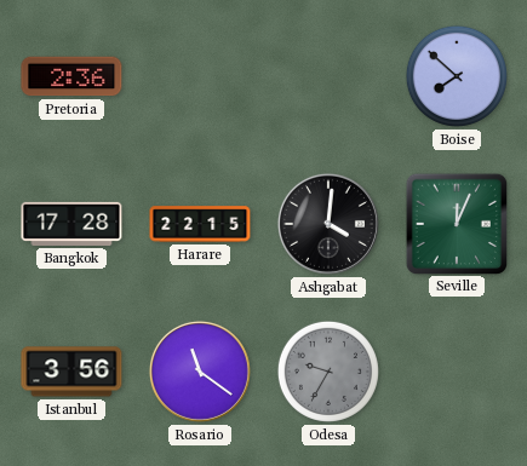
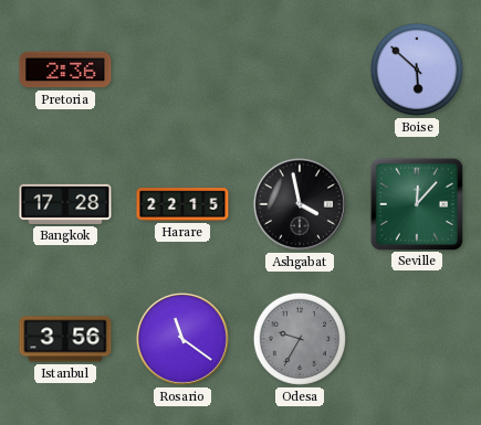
Boise: 7:52 -> 5:52 (417, 70)
Ashgabat: 4:01 -> 3:58 (300, 204)
Seville: 12:04 -> 12:07 (416, 203)
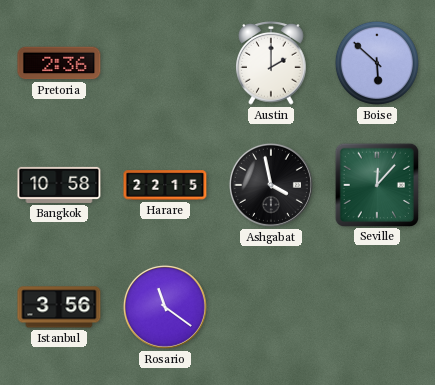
Austin: none -> 2:00 (271, 63)
Bangkok: 17:28 -> 10:58 (59, 185)
Odesa: 9:35 -> none (300, 339)
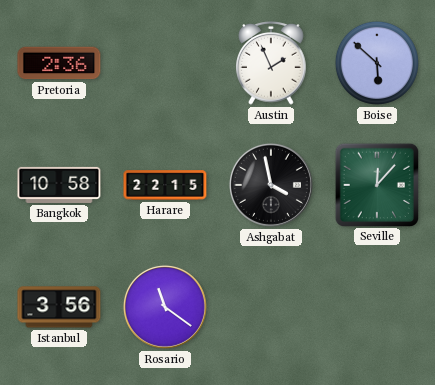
Austin: 2:00 -> 1:56 (271, 63)
